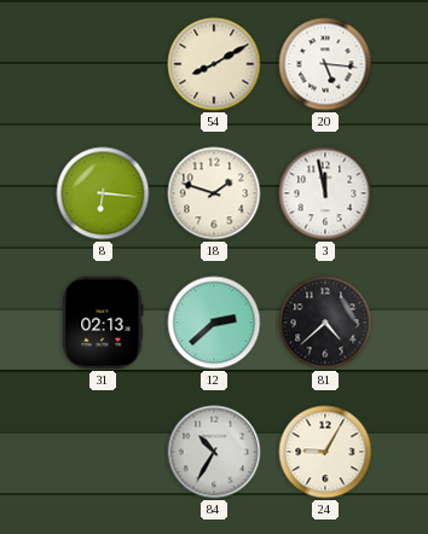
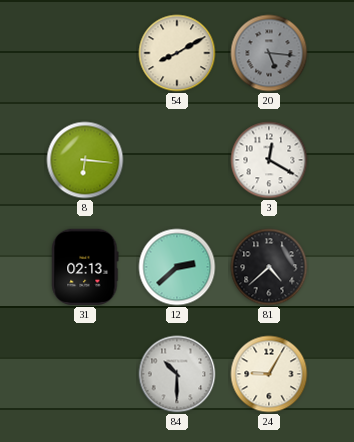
20 dial: white -> grey (269, 53)
18: 1:48 -> none (214, 193)
3: 11:58 -> 12:20 (269, 160)
84: 10:35 -> 10:30 (177, 374)
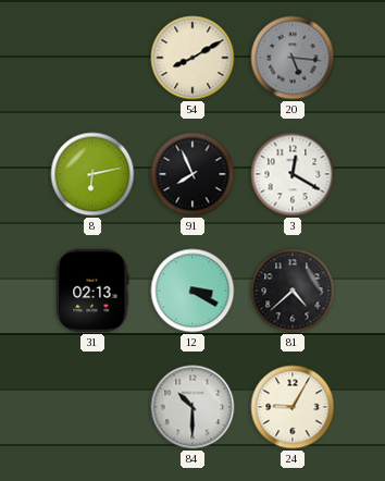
8: 6:16 -> 6:13 (92, 174)
91: none -> 7:56 (192, 174)
12: 2:38 -> 3:20 (192, 291)
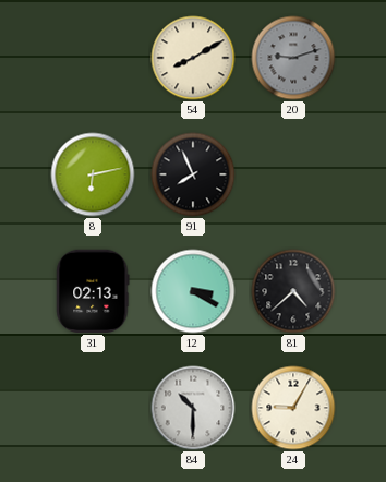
20: 5:16 -> 9:12 (293, 58)
3: 12:20 -> none (293, 174)
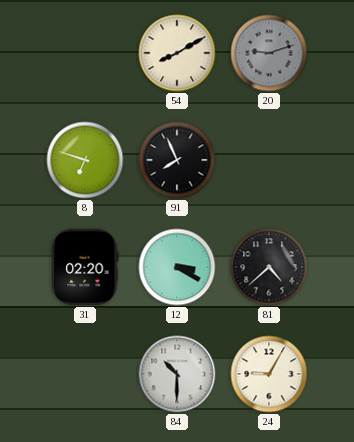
8: 6:13 -> 6:48 (85, 160)
31: 02:13 -> 02:20 (85, 267)
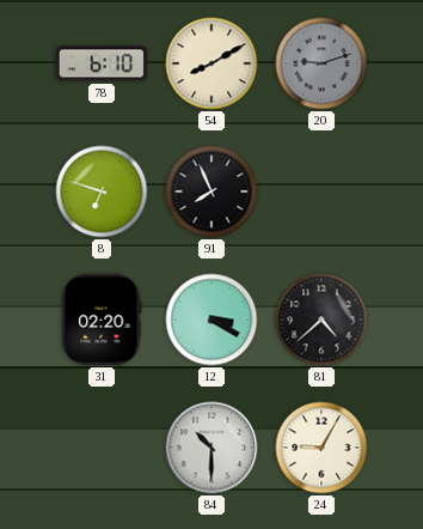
78: none -> 6:10 (102, 63)
